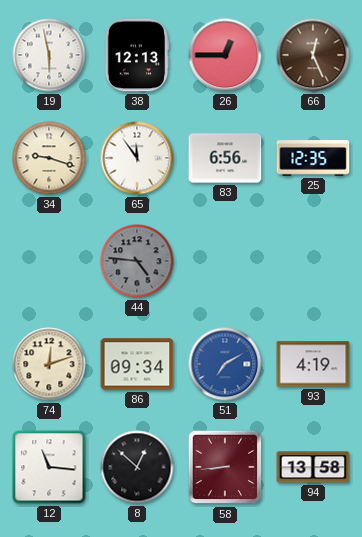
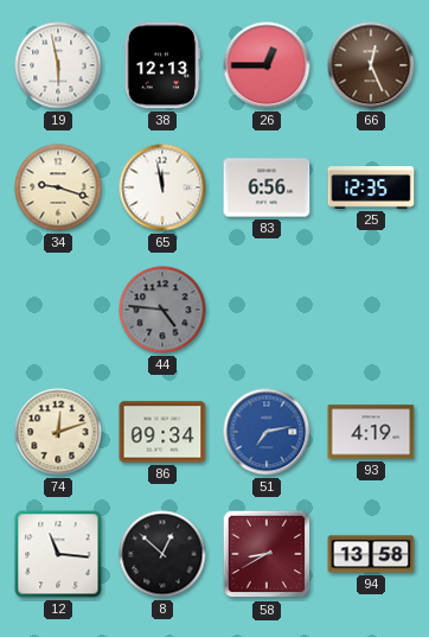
65: 11:54 -> 11:58 (162, 187)
51: 7:10 -> 7:13 (267, 432)
58: 8:44 -> 8:40 (267, 554)
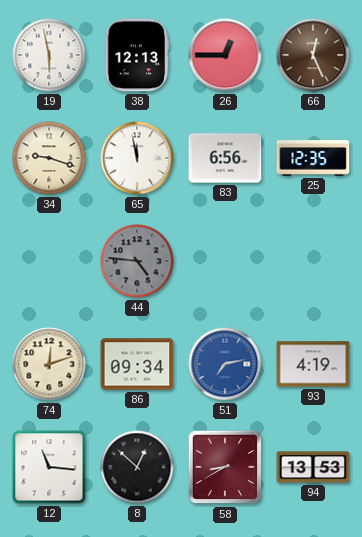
94: 13:58 -> 13:53 (313, 467)
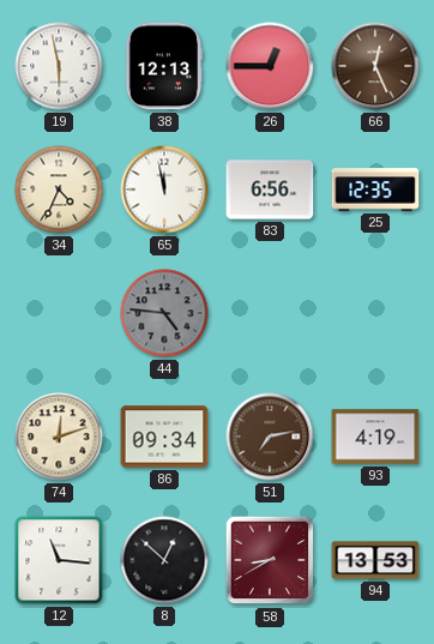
34: 9:18 -> 4:34 (59, 189)
51 dial: blue -> brown (270, 437)
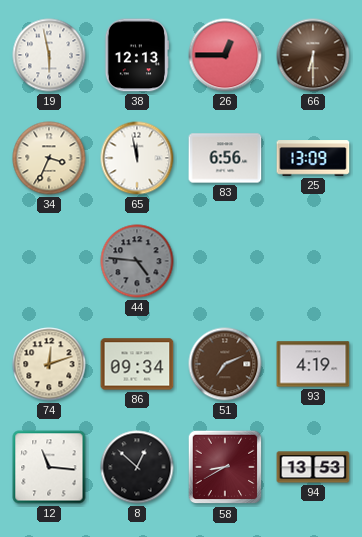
66: 12:26 -> 6:30 (313, 55)
34: 4:34 -> 3:34 (49, 158)
25: 12:35 -> 13:09 (313, 158)
51: 7:13 -> 7:11 (225, 364)
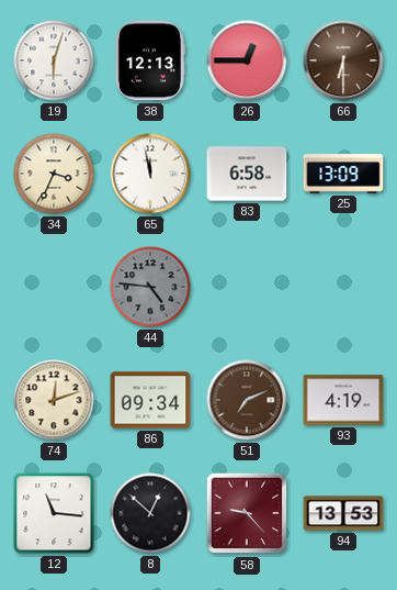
19: 5:58 -> 6:03 (54, 60)
83: 6:56 -> 6:58 (247, 174)
58: 8:40 -> 9:23 (247, 513)
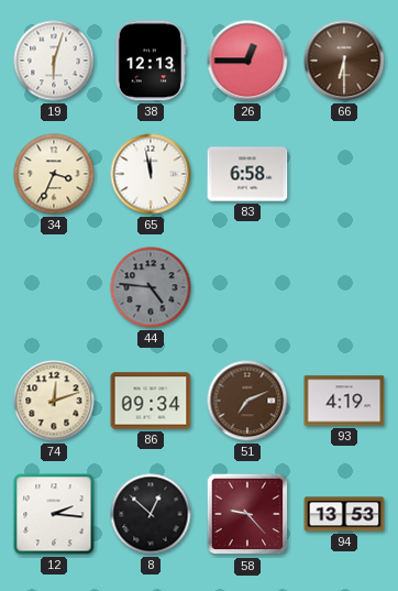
25: 13:09 -> none (343, 174)
12: 11:16 -> 2:16 (54, 514)
